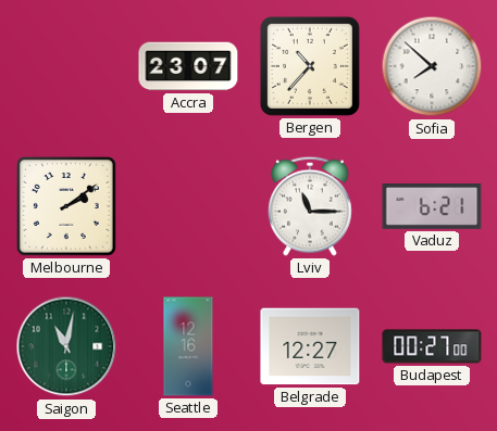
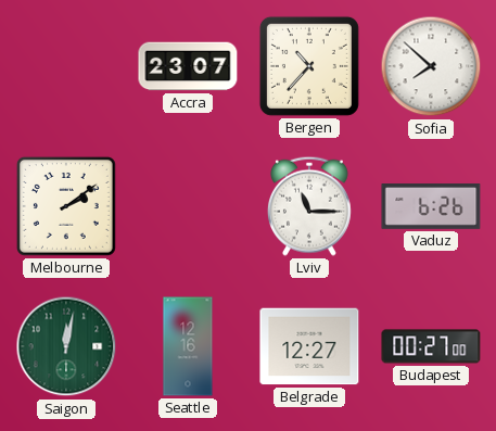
Vaduz: 6:21 -> 6:26 (431, 207)
Saigon: 11:02 -> 12:02 (66, 346)
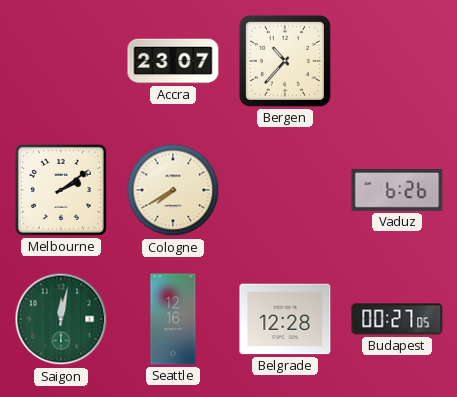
Sofia: 7:52 -> none (431, 66)
Cologne: none -> 7:40 (173, 190)
Lviv: 11:15 -> none (309, 206)
Belgrade: 12:27 -> 12:28 (285, 319)
Budapest: 00:27:00 -> 00:27:05 (397, 319)
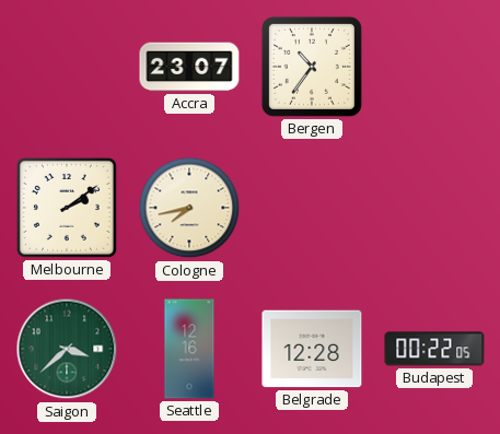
Bergen: 10:37 -> 10:36 (312, 67)
Cologne: 7:40 -> 7:43 (189, 208)
Vaduz: 6:26 -> none (397, 191)
Saigon: 12:02 -> 3:38 (67, 349)
Budapest: 00:27 -> 00:22 (434, 349)
